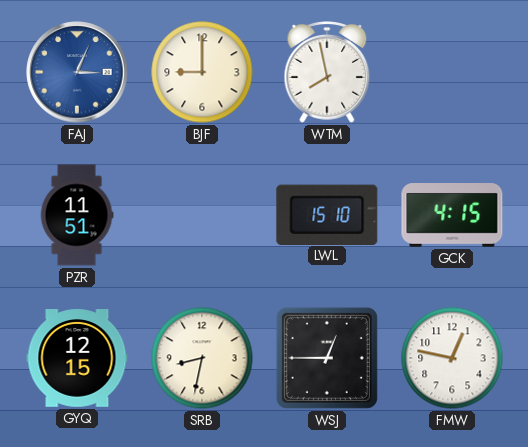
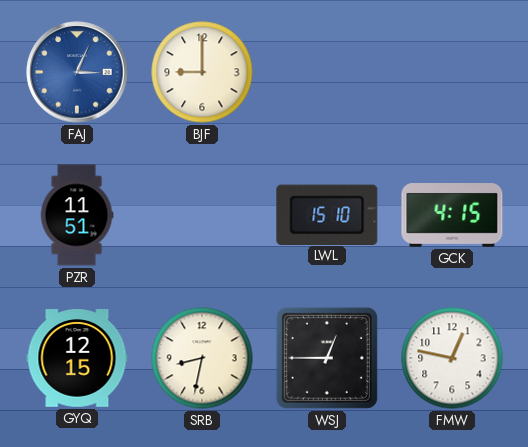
WTM: 7:58 -> none (327, 73)
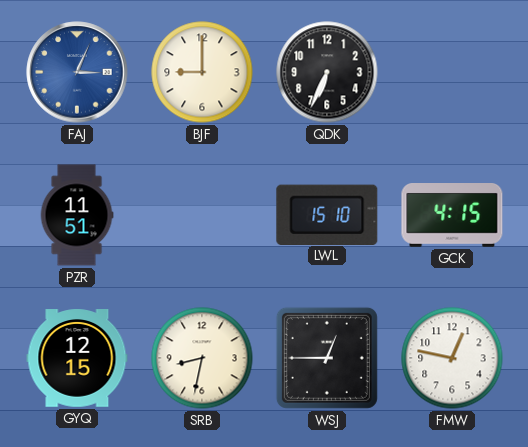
QDK: none -> 6:34 (327, 72)
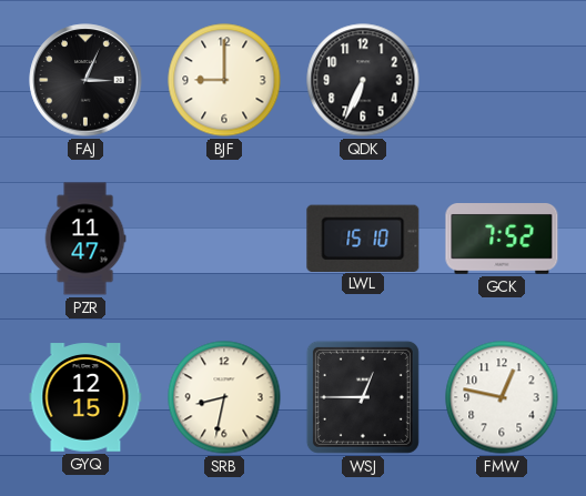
FAJ dial: blue -> black (85, 80)
PZR: 11:51 -> 11:47 (85, 239)
GCK: 4:15 -> 7:52 (502, 240)
